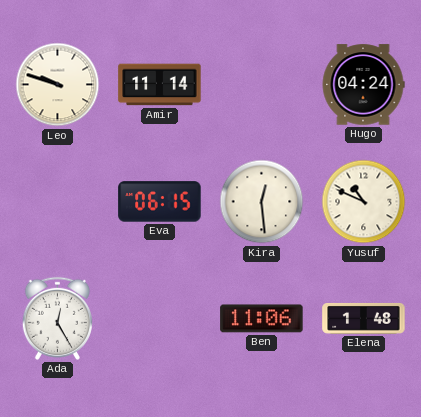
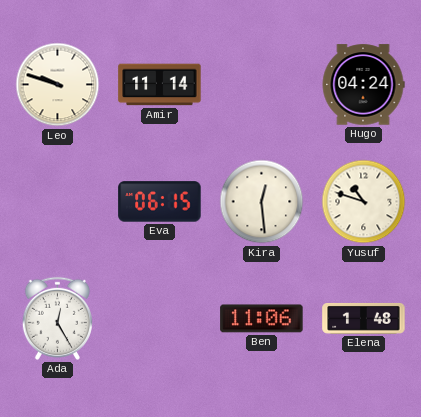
Yusuf: 10:49 -> 10:48 (364, 202)
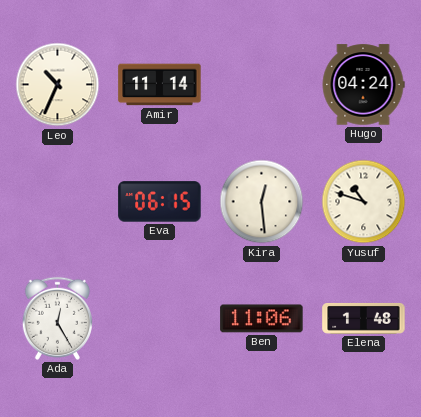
Leo: 9:48 -> 10:34 (58, 85)
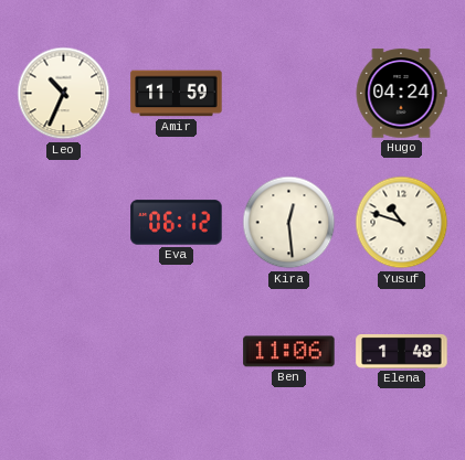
Amir: 11:14 -> 11:59 (177, 94)
Eva: 06:15 -> 06:12 (177, 223)
Ada: 12:25 -> none (57, 318)
